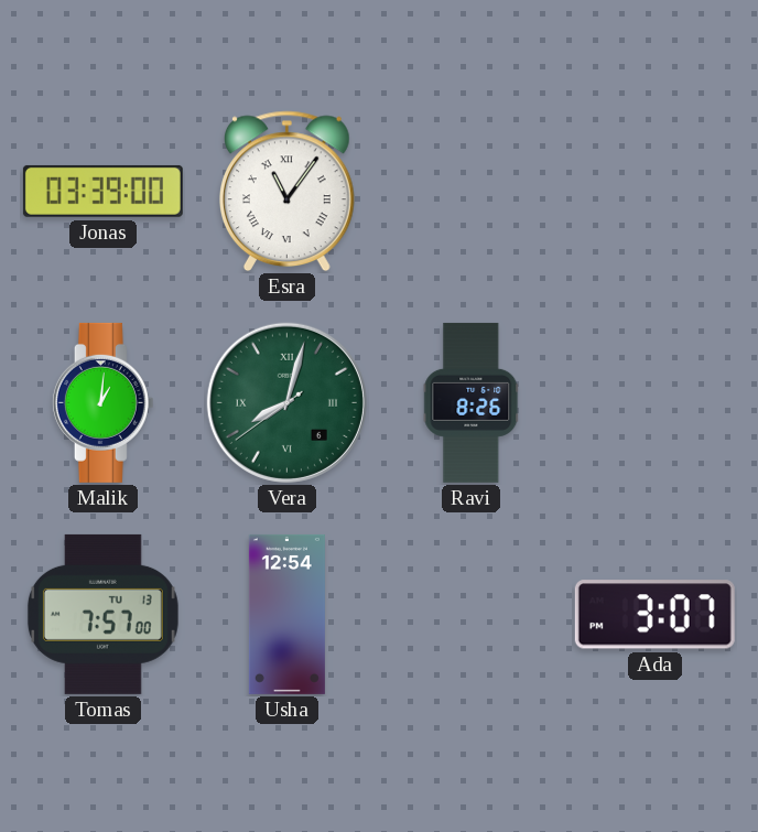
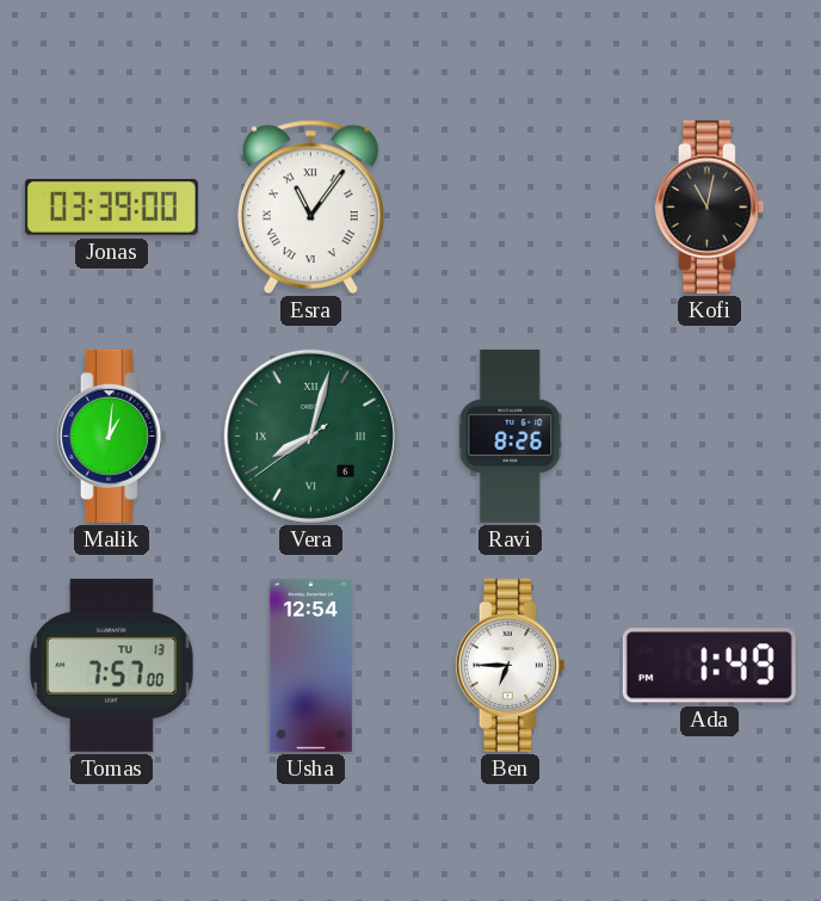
Kofi: none -> 11:02 (709, 206)
Ben: none -> 6:45 (510, 665)
Ada: 3:07 -> 1:49 (709, 666)
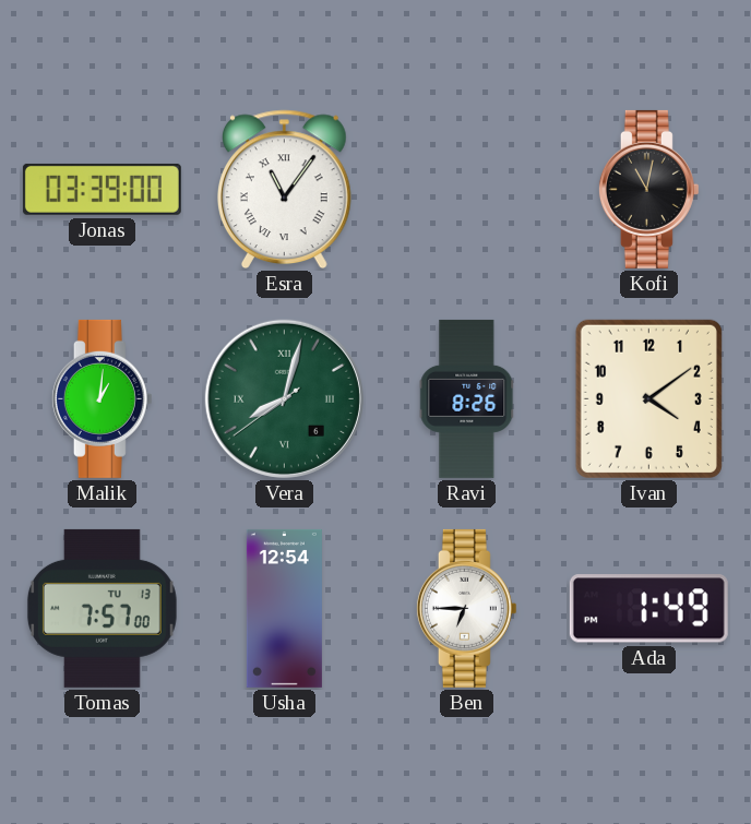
Ivan: none -> 4:09 (648, 398)
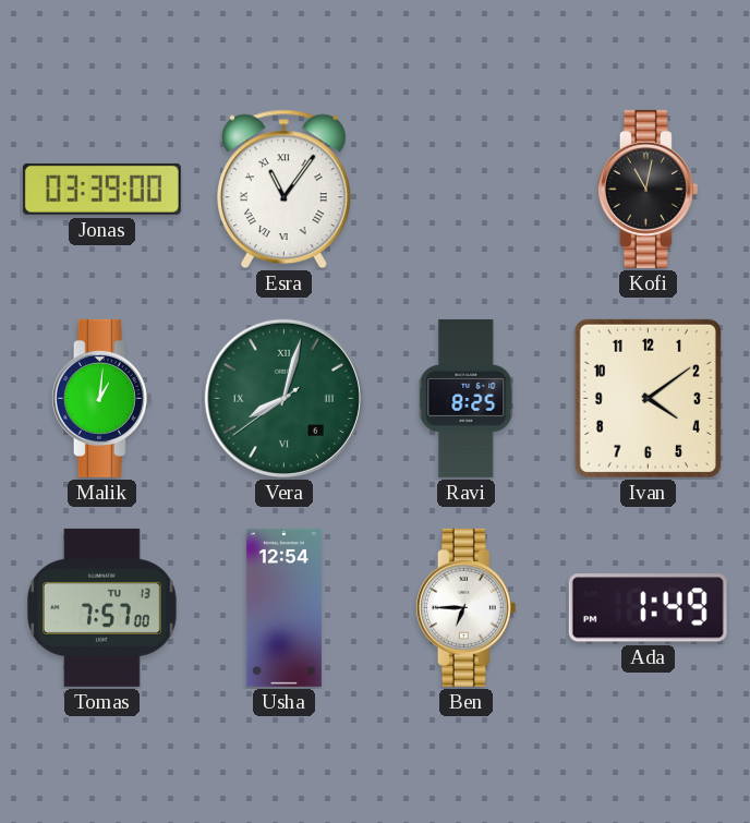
Ravi: 8:26 -> 8:25 (467, 398)
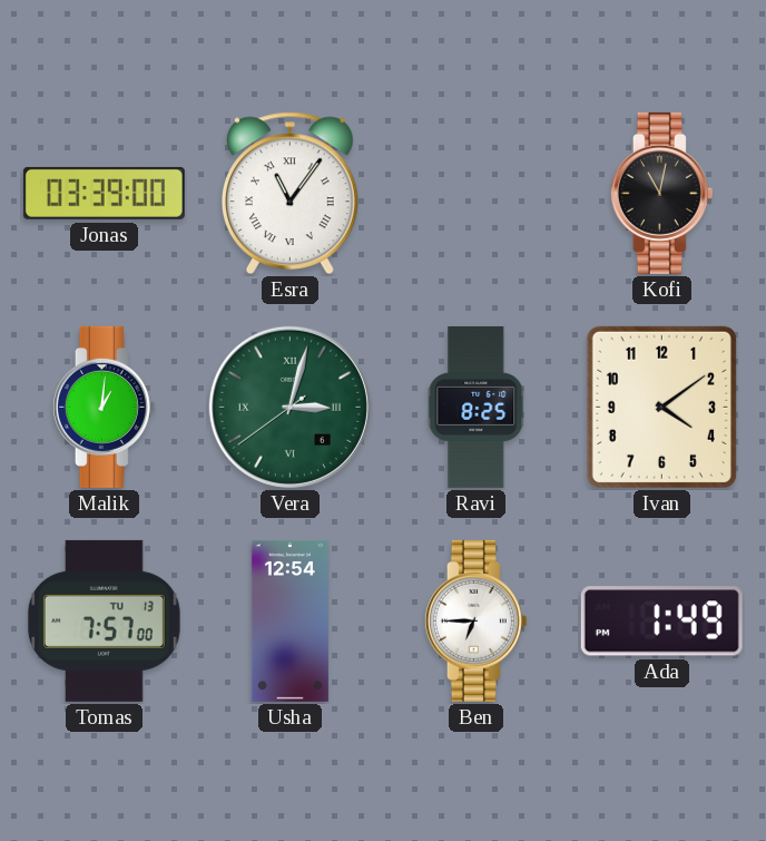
Vera: 8:02 -> 3:02 (289, 407)
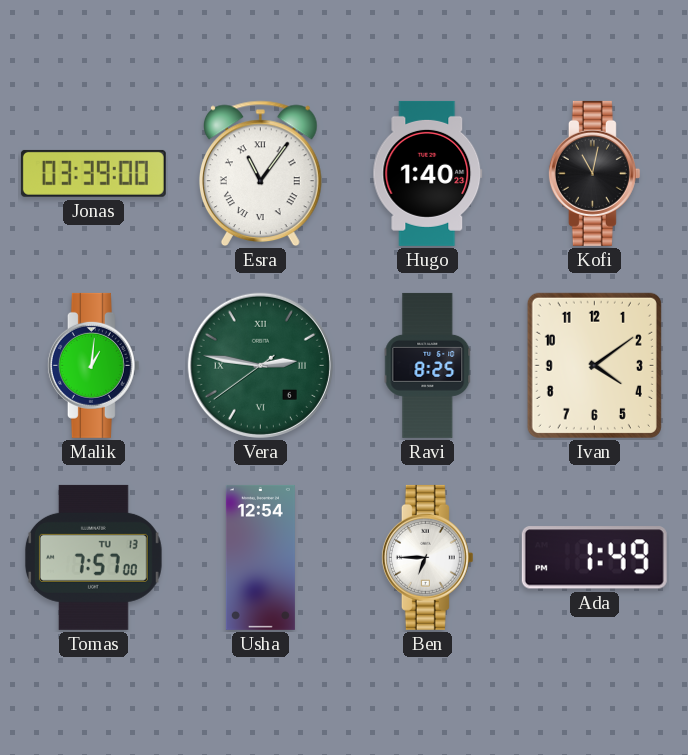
Hugo: none -> 1:40 (428, 173)
Vera: 3:02 -> 2:46 (260, 365)
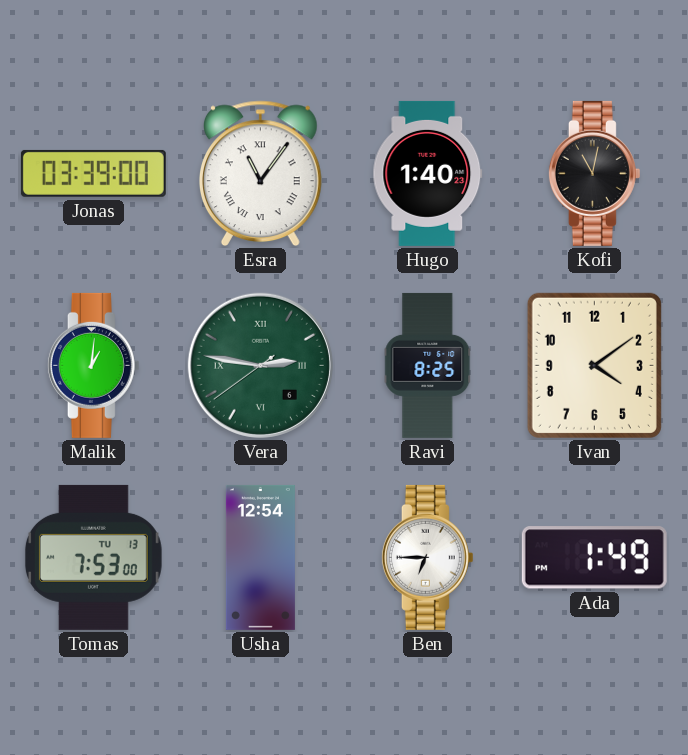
Tomas: 7:57 -> 7:53 (93, 557)
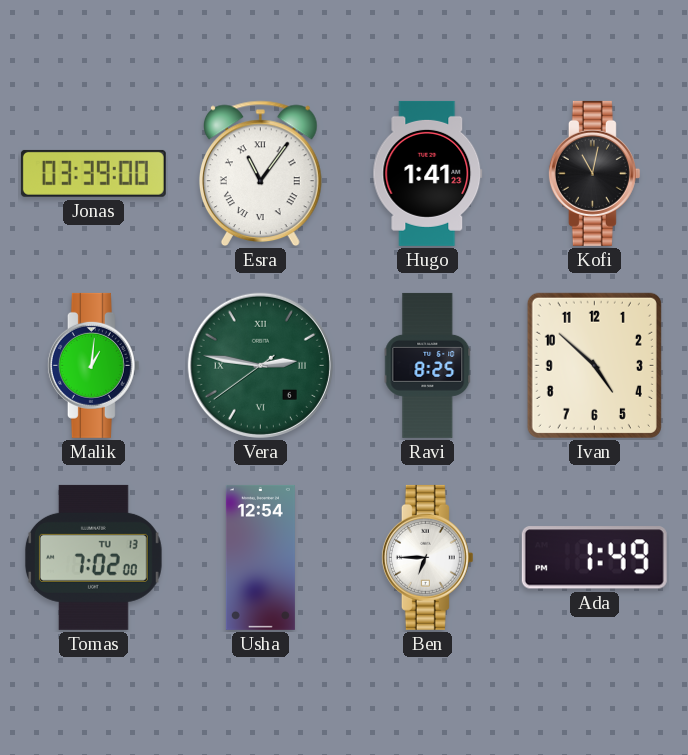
Hugo: 1:40 -> 1:41 (428, 173)
Ivan: 4:09 -> 4:52 (594, 365)
Tomas: 7:53 -> 7:02 (93, 557)
